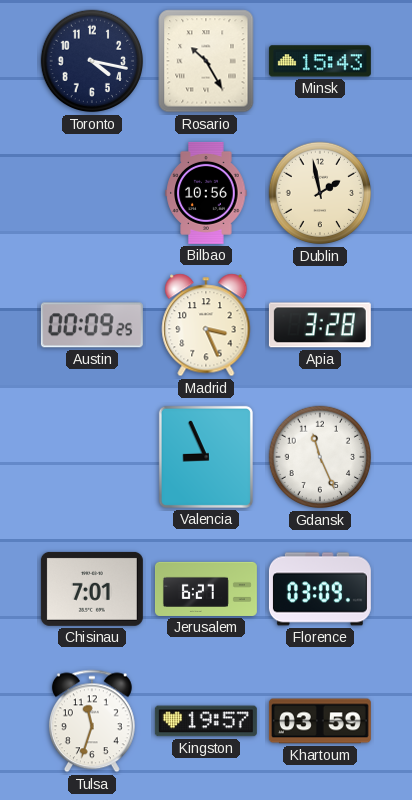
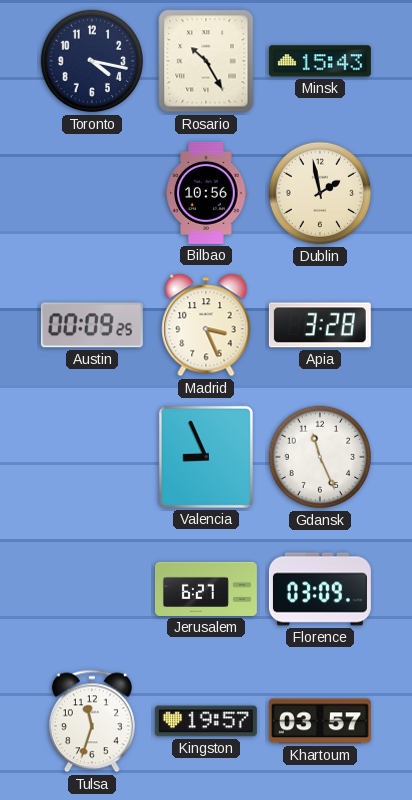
Chisinau: 7:01 -> none (92, 589)
Khartoum: 03:59 -> 03:57 (320, 721)
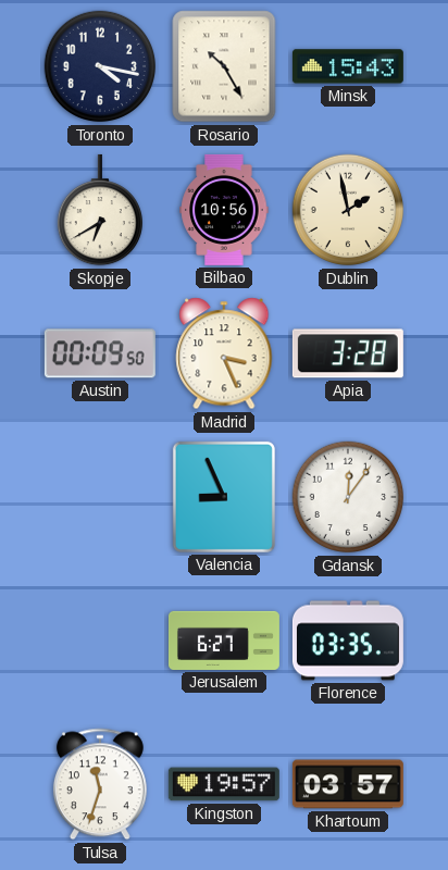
Skopje: none -> 6:40 (99, 210)
Austin: 00:09:25 -> 00:09:50 (100, 353)
Gdansk: 11:26 -> 12:06 (348, 497)
Florence: 03:09 -> 03:35 (348, 641)
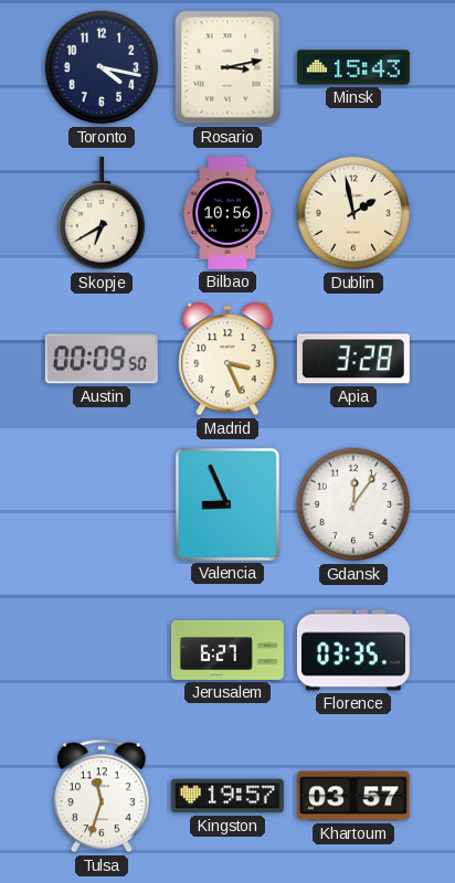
Rosario: 10:25 -> 3:13 (227, 67)
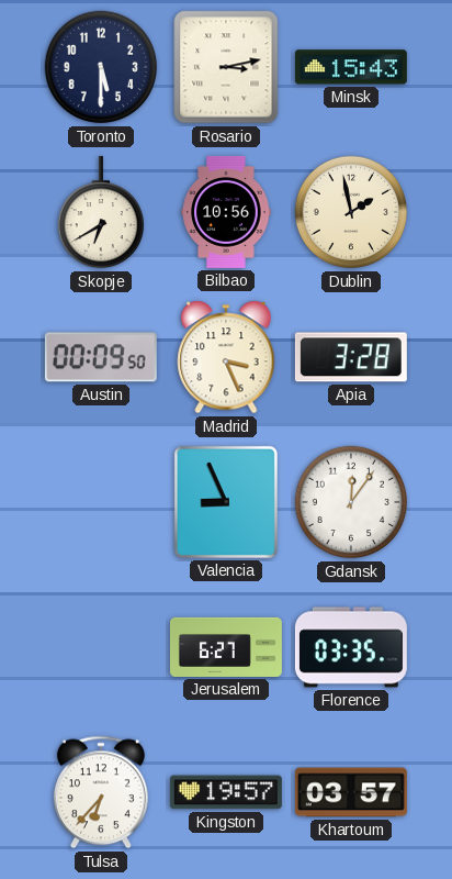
Toronto: 4:17 -> 5:30 (101, 67)
Tulsa: 11:33 -> 6:37 (101, 792)
